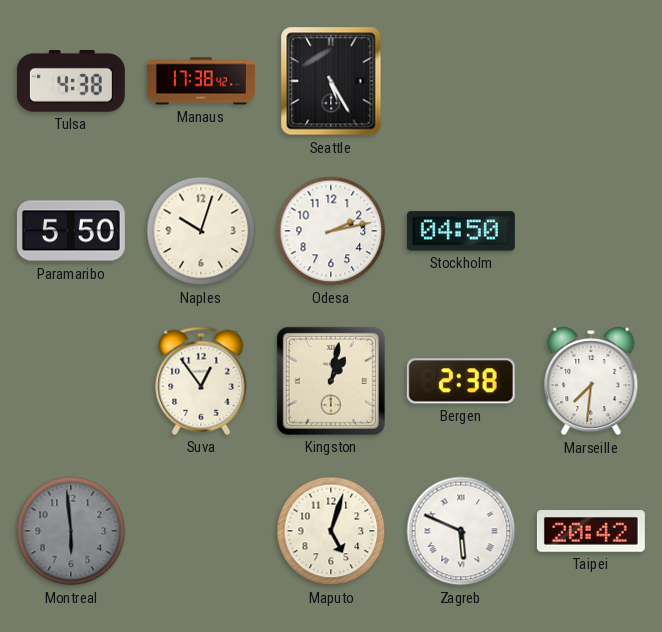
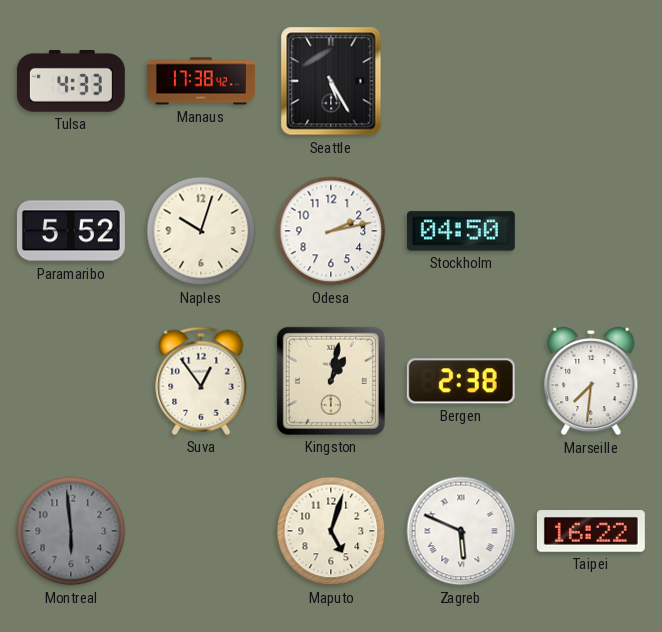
Tulsa: 4:38 -> 4:33 (71, 82)
Paramaribo: 5:50 -> 5:52 (71, 231)
Taipei: 20:42 -> 16:22 (591, 532)
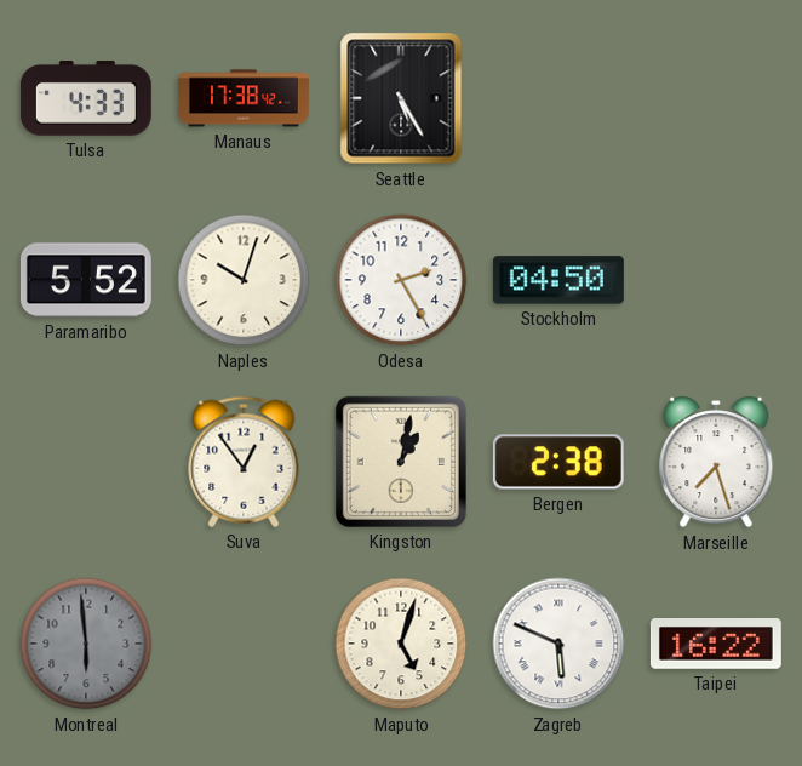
Odesa: 2:13 -> 2:25 (401, 280)
Marseille: 7:31 -> 7:27 (716, 463)
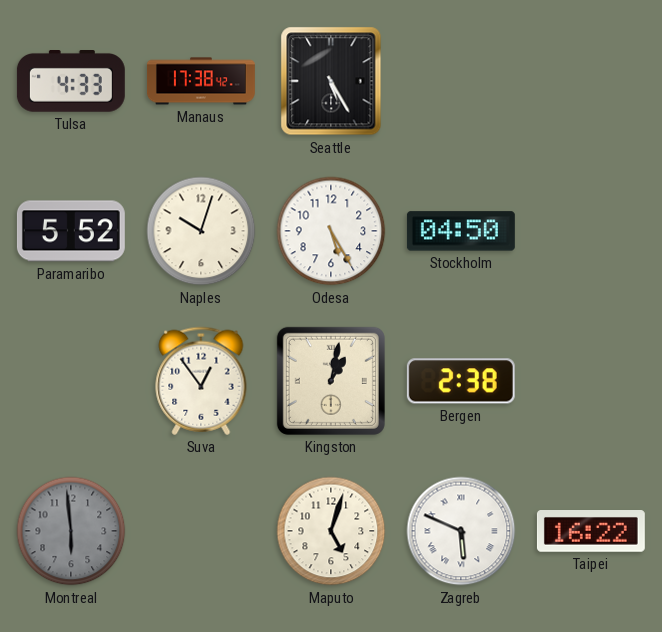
Odesa: 2:25 -> 5:25 (331, 231)
Marseille: 7:27 -> none (716, 463)
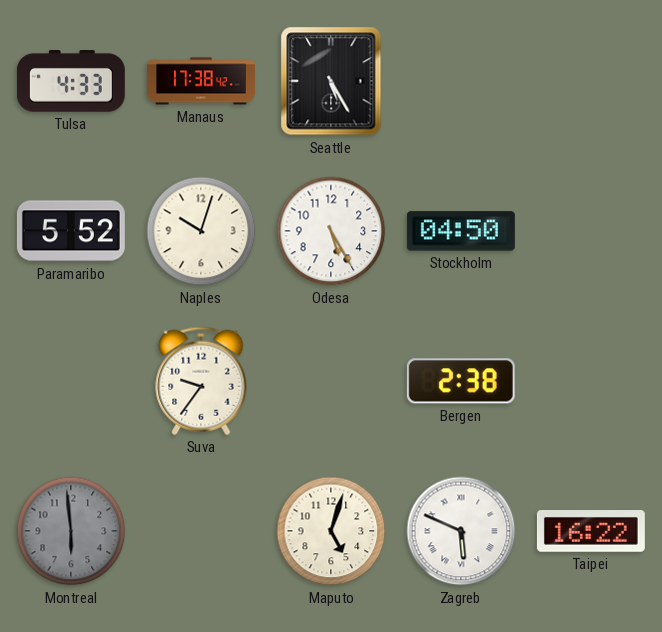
Suva: 12:54 -> 9:36 (201, 381)
Kingston: 1:02 -> none (331, 381)
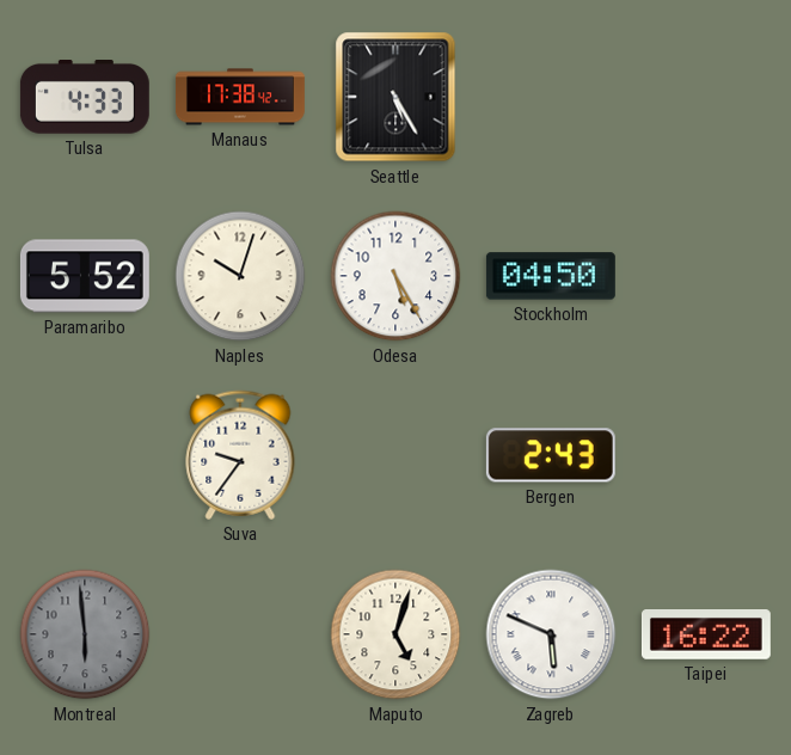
Bergen: 2:38 -> 2:43 (551, 455)
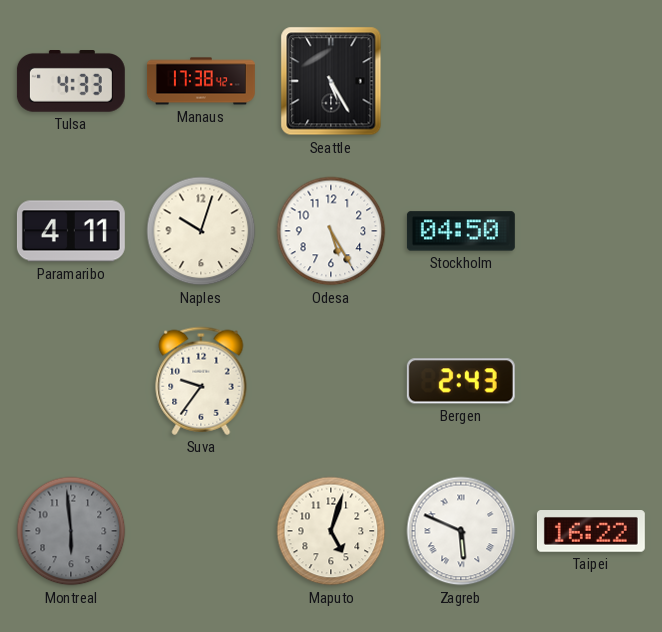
Paramaribo: 5:52 -> 4:11 (71, 231)
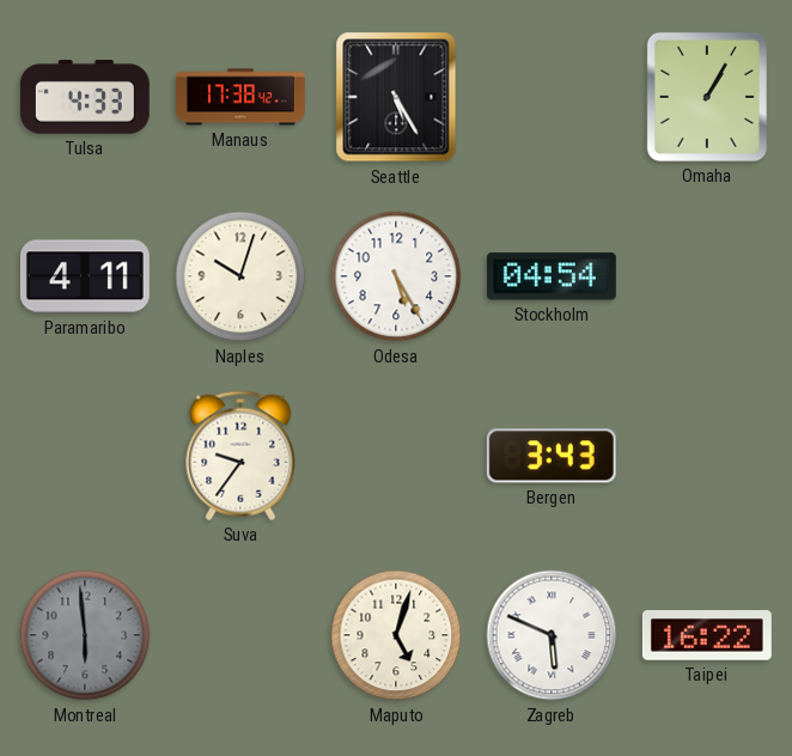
Omaha: none -> 1:05 (707, 97)
Stockholm: 04:50 -> 04:54 (552, 276)
Bergen: 2:43 -> 3:43 (552, 456)
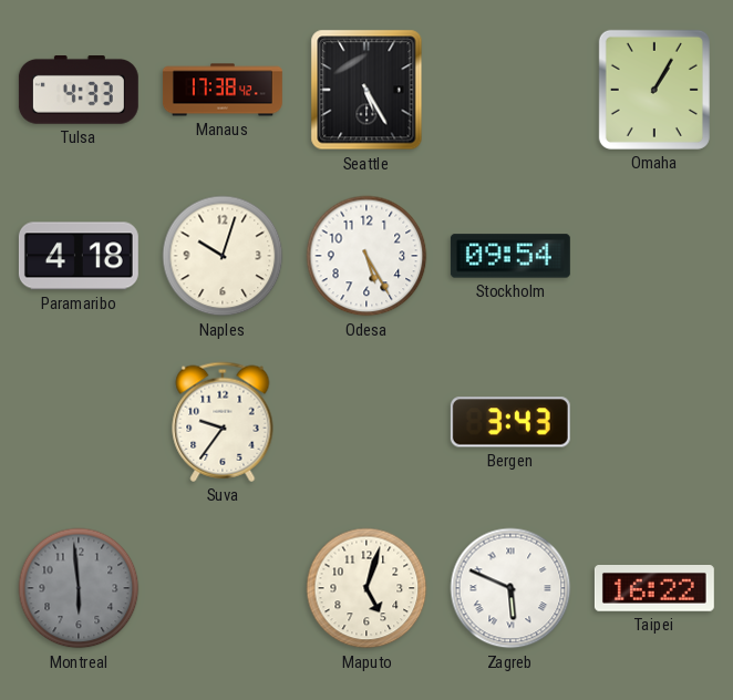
Paramaribo: 4:11 -> 4:18 (79, 256)
Stockholm: 04:54 -> 09:54 (510, 256)
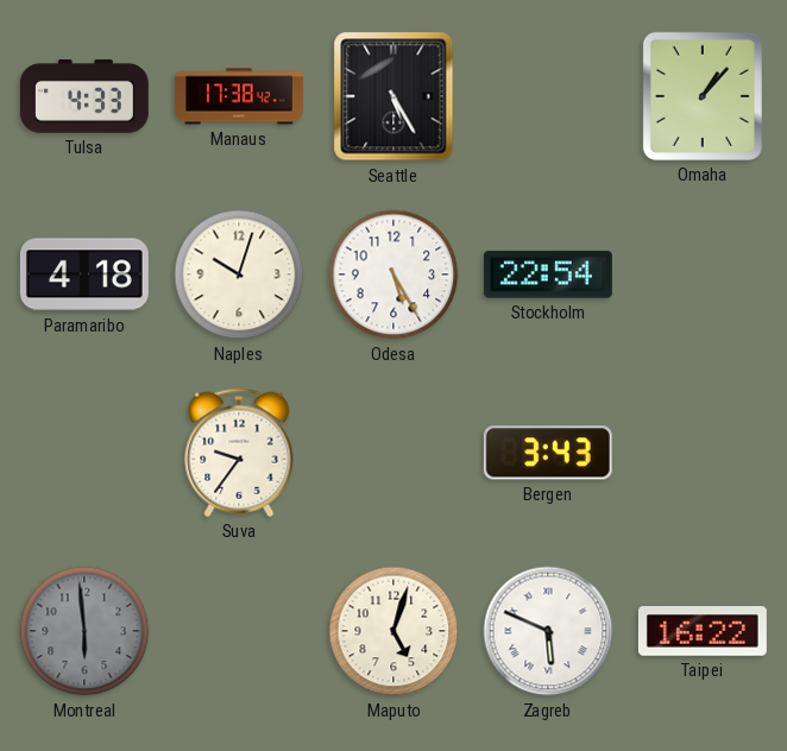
Omaha: 1:05 -> 1:07 (703, 96)
Stockholm: 09:54 -> 22:54 (548, 274)
